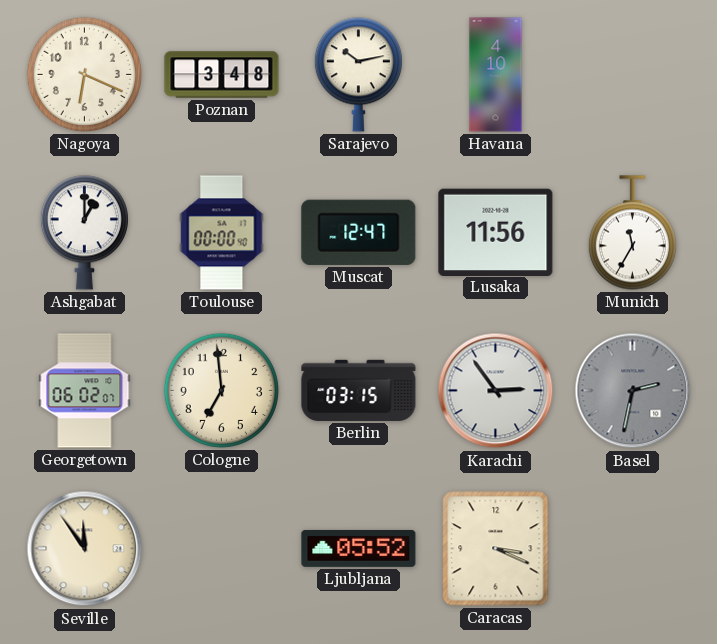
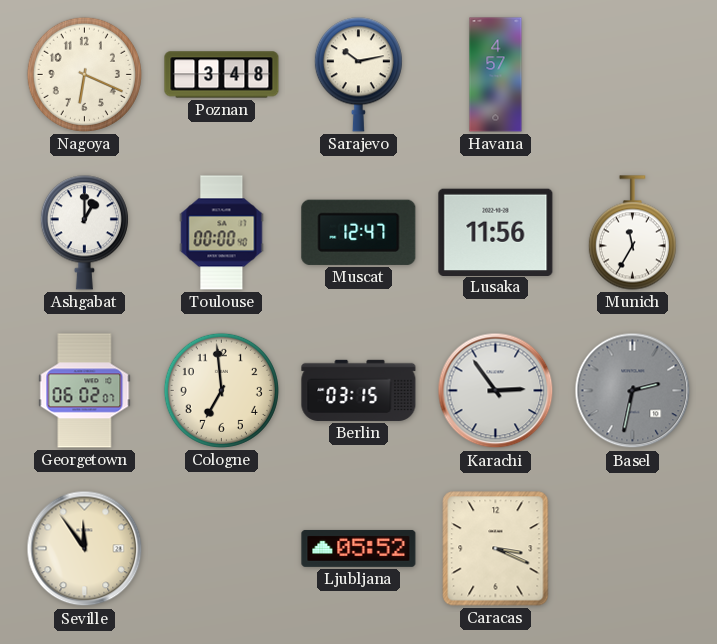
Havana: 4:10 -> 4:57 (496, 75)
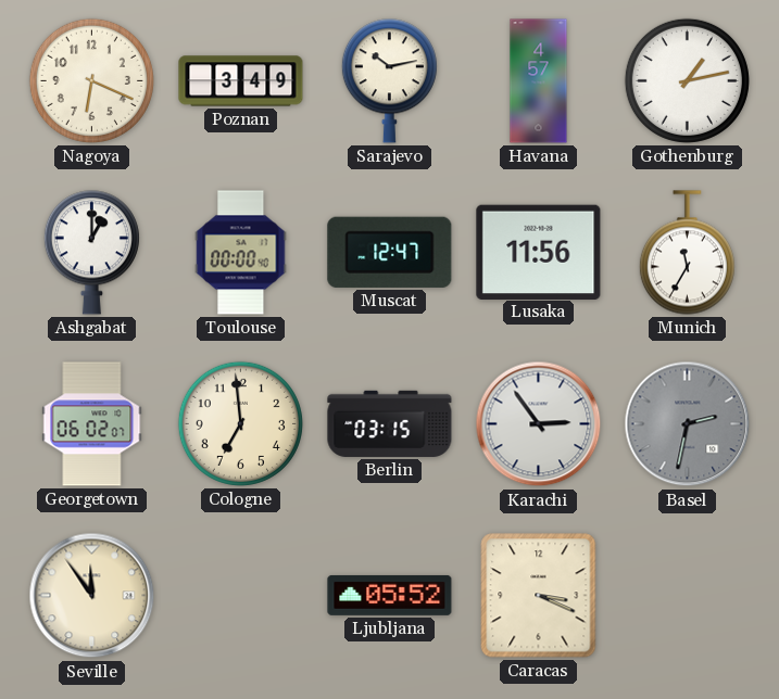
Poznan: 3:48 -> 3:49 (241, 81)
Gothenburg: none -> 1:13 (687, 80)
